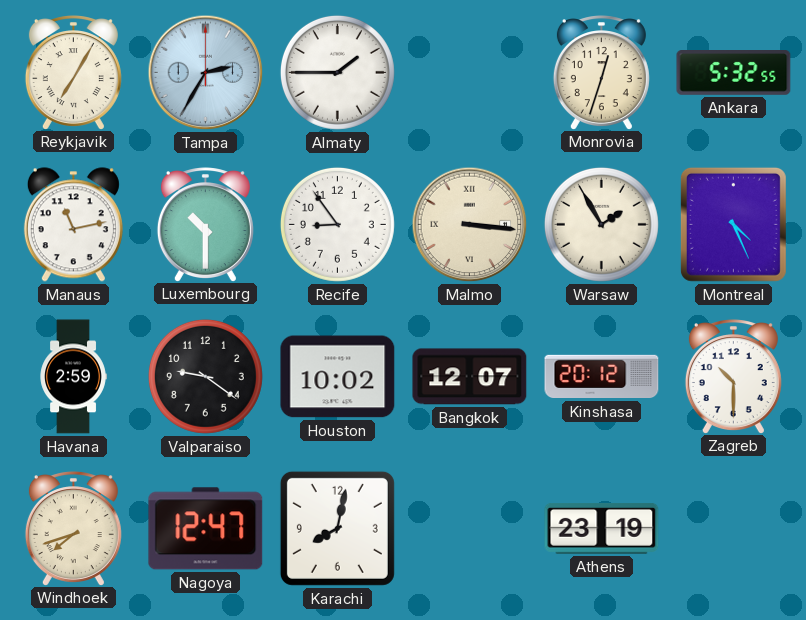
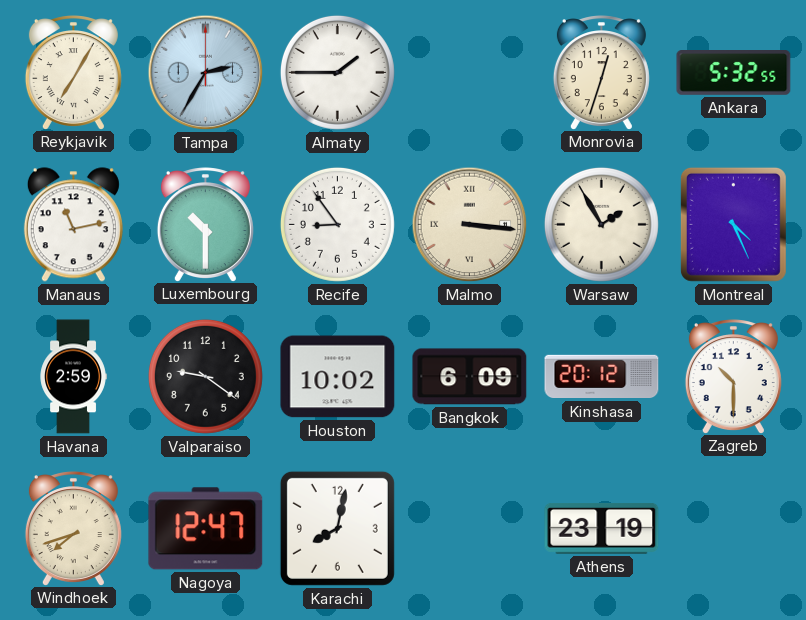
Bangkok: 12:07 -> 6:09 (470, 377)
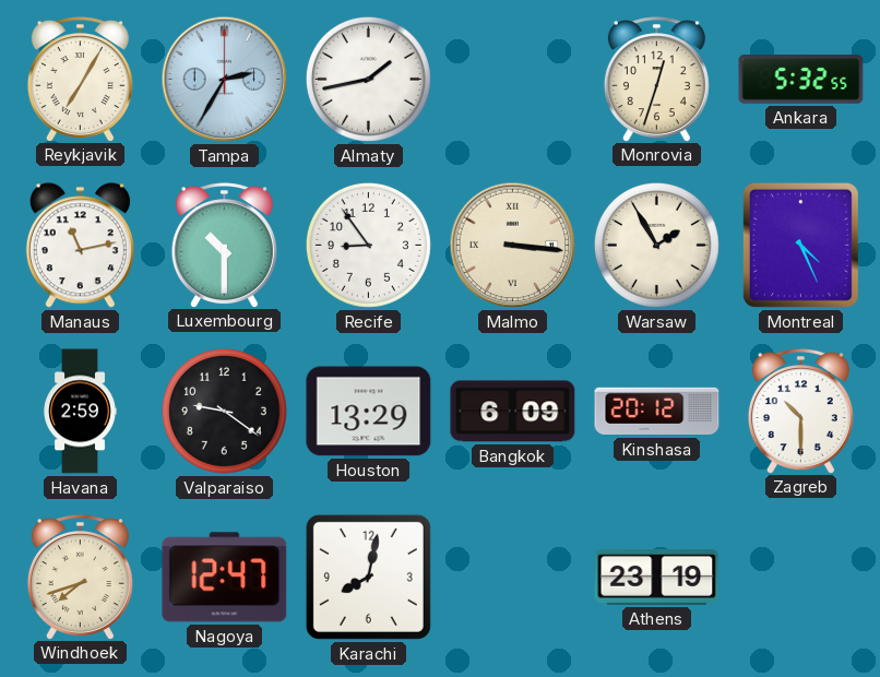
Almaty: 1:45 -> 1:43 (368, 79)
Houston: 10:02 -> 13:29 (369, 412)
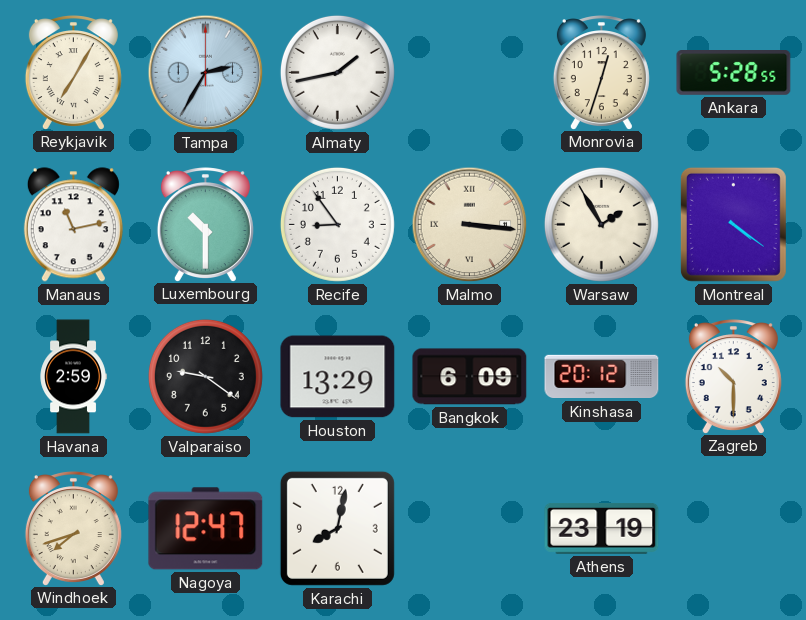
Ankara: 5:32 -> 5:28 (734, 73)
Montreal: 4:26 -> 4:21 (733, 224)
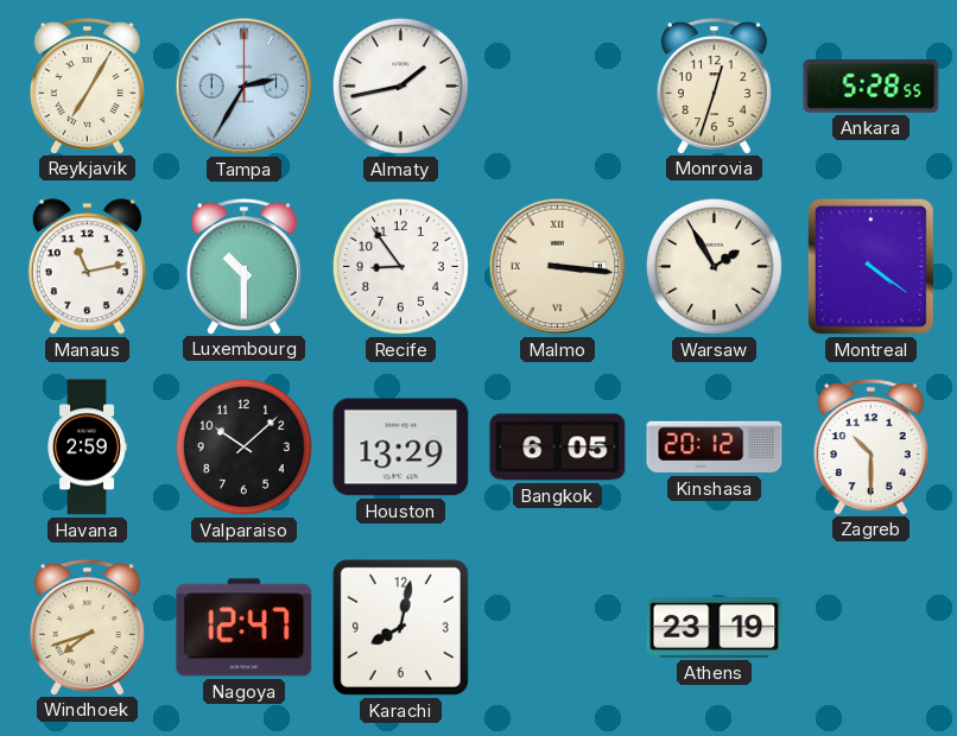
Valparaiso: 9:21 -> 10:08 (243, 446)
Bangkok: 6:09 -> 6:05 (558, 448)
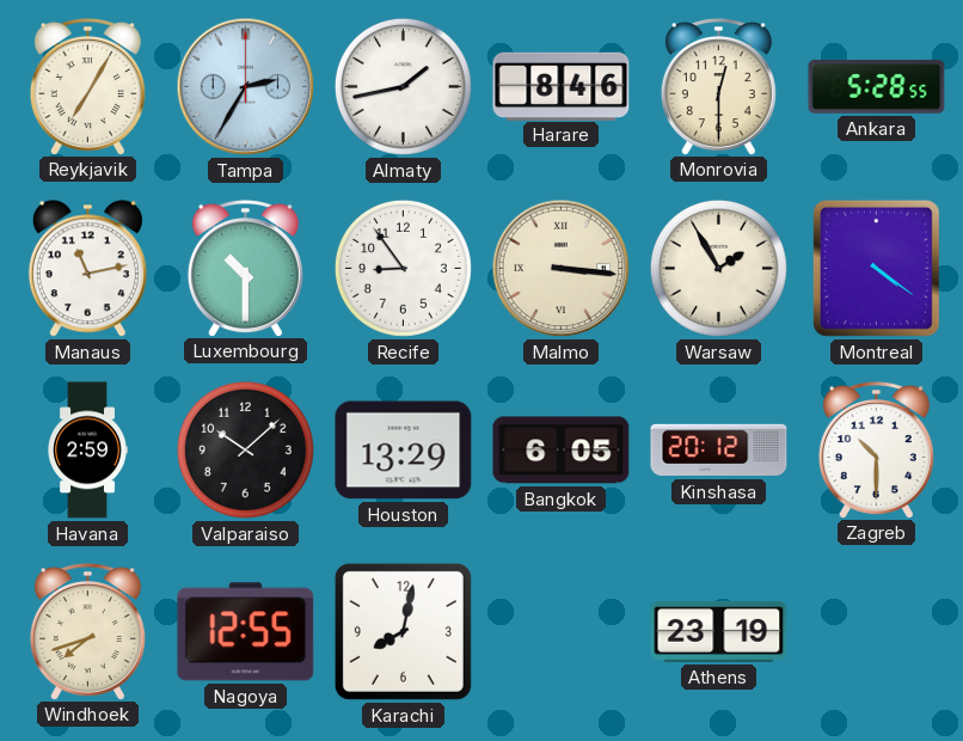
Harare: none -> 8:46 (562, 86)
Monrovia: 12:33 -> 12:30 (718, 86)
Nagoya: 12:47 -> 12:55 (246, 632)
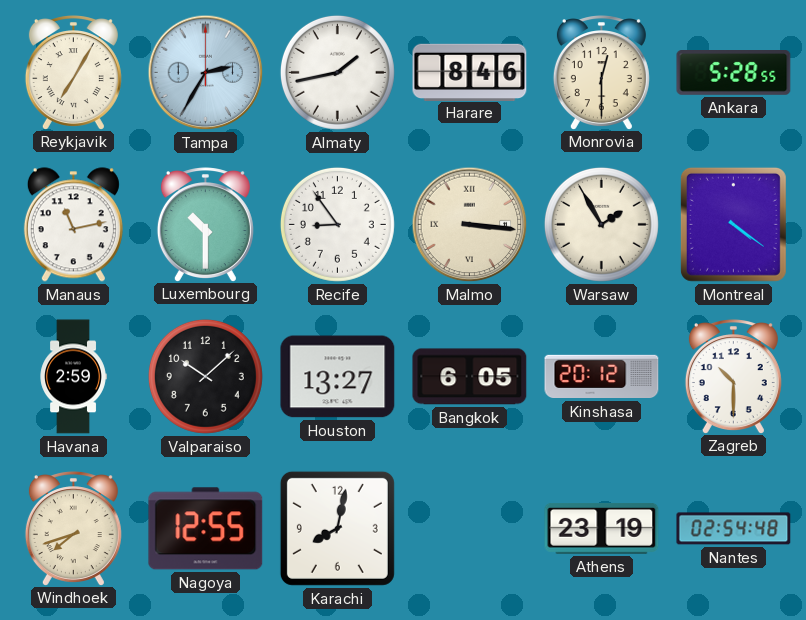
Houston: 13:29 -> 13:27 (338, 377)
Nantes: none -> 02:54 (734, 529)
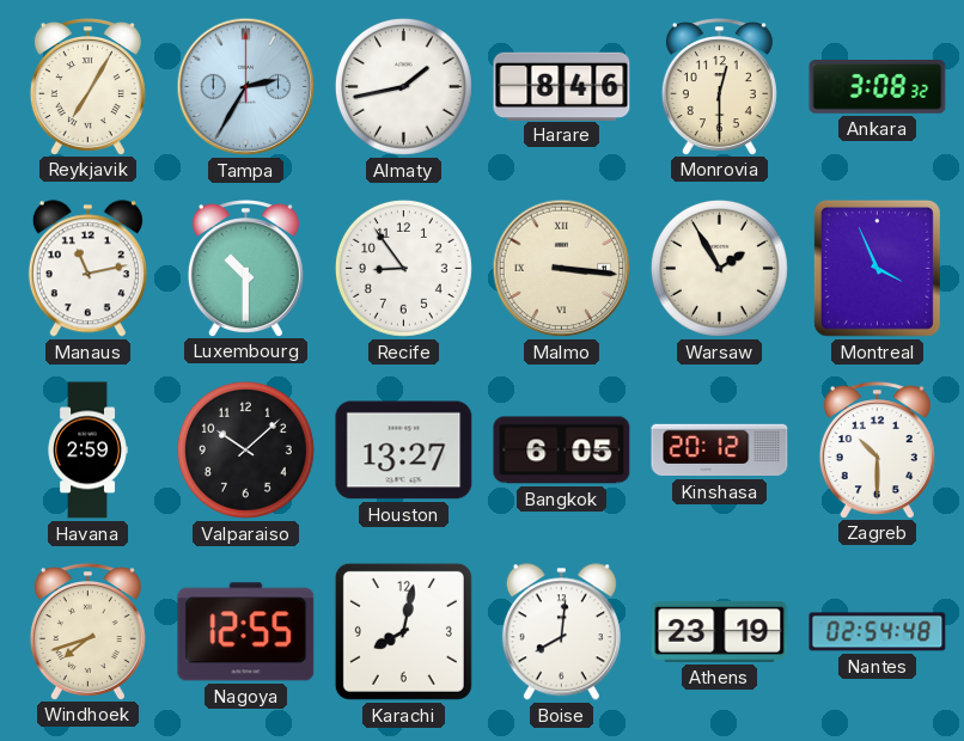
Ankara: 5:28 -> 3:08 (878, 87)
Montreal: 4:21 -> 3:56 (877, 268)
Boise: none -> 8:01 (561, 632)
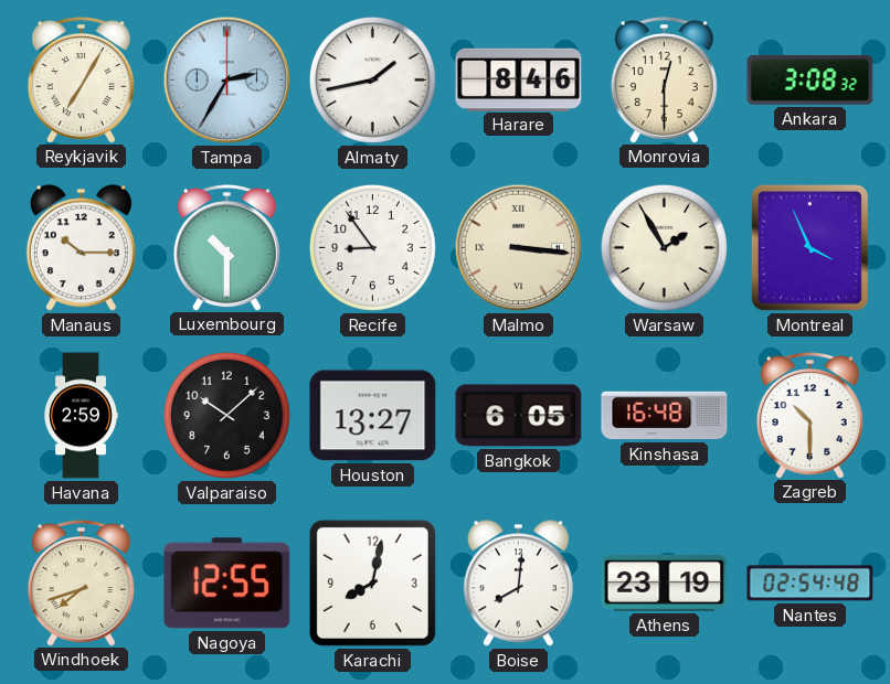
Manaus: 11:13 -> 10:15 (81, 248)
Kinshasa: 20:12 -> 16:48 (665, 416)
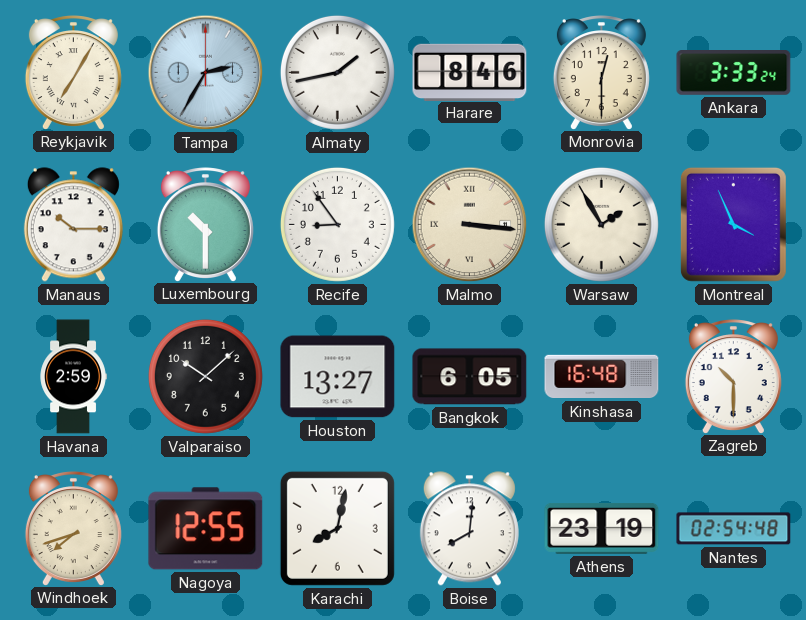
Ankara: 3:08 -> 3:33 (734, 73)
